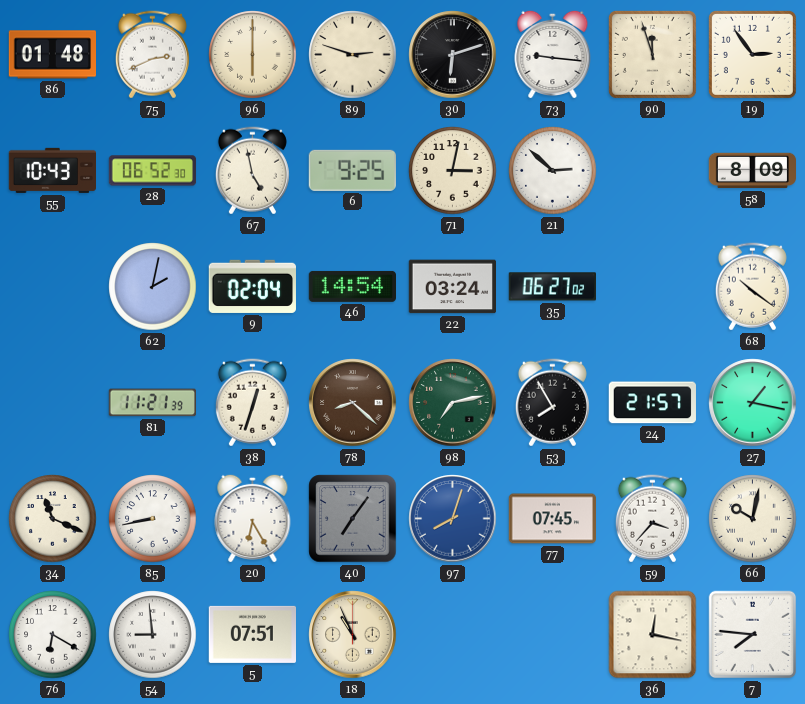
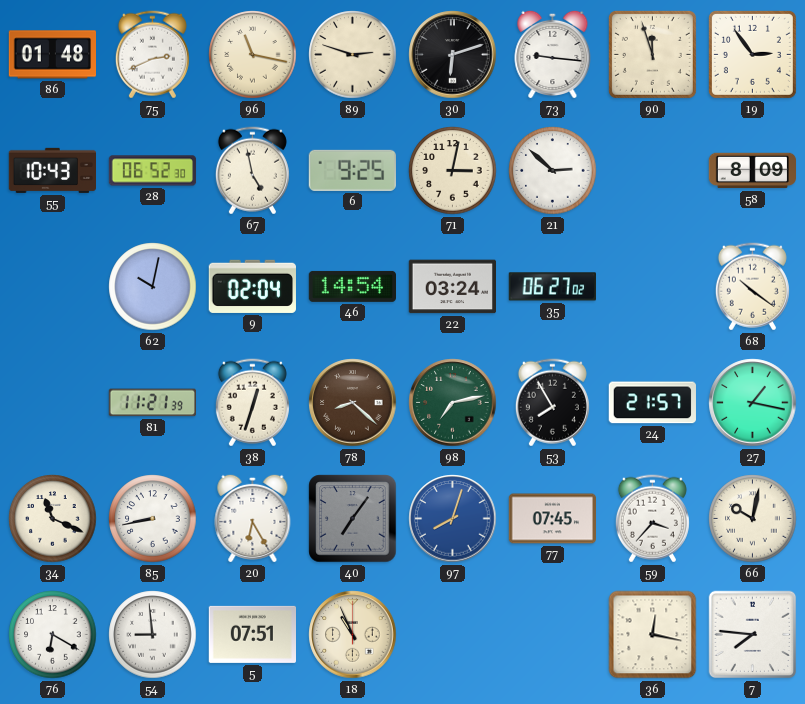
96: 6:00 -> 11:17 (253, 55)
62: 2:02 -> 10:02 (153, 287)
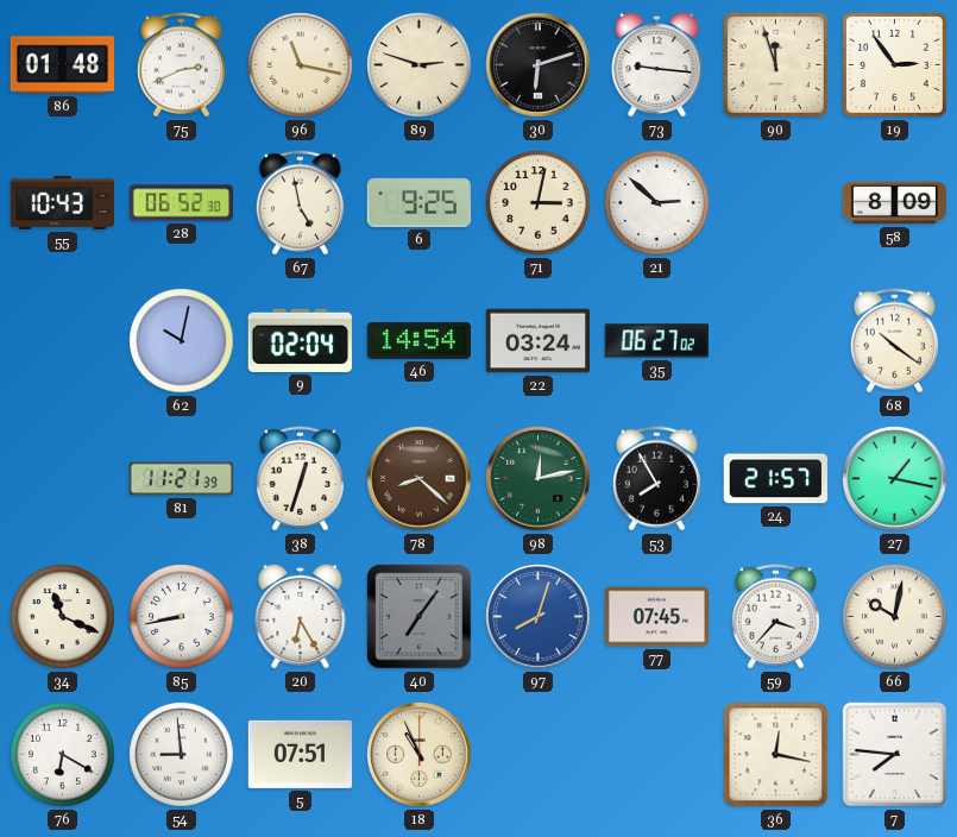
98: 7:13 -> 12:13 (539, 479)
